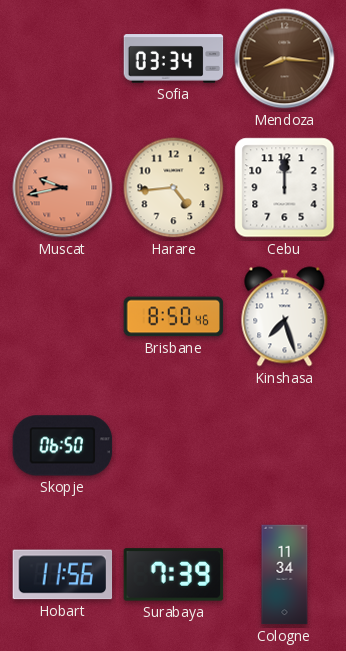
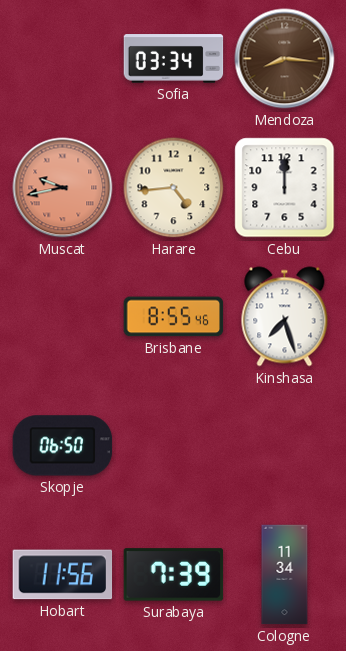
Brisbane: 8:50 -> 8:55 (174, 317)
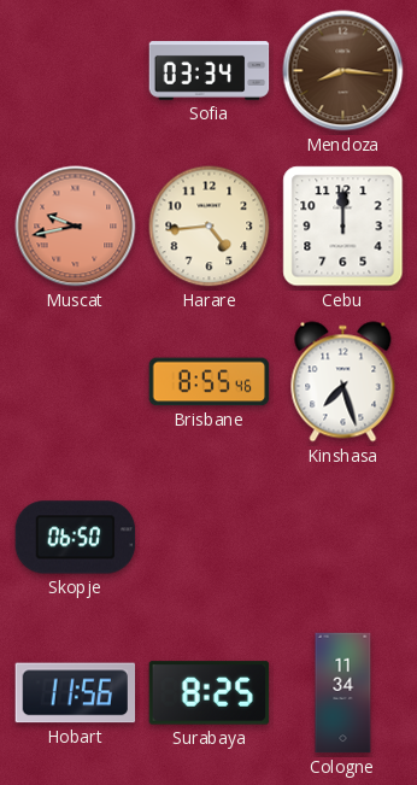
Surabaya: 7:39 -> 8:25 (210, 693)
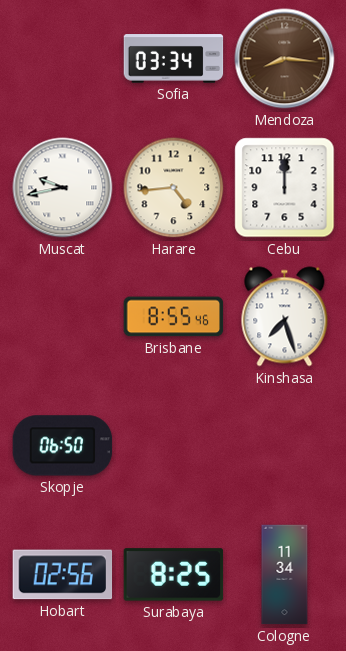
Muscat dial: salmon -> white (63, 188)
Hobart: 11:56 -> 02:56 (63, 575)
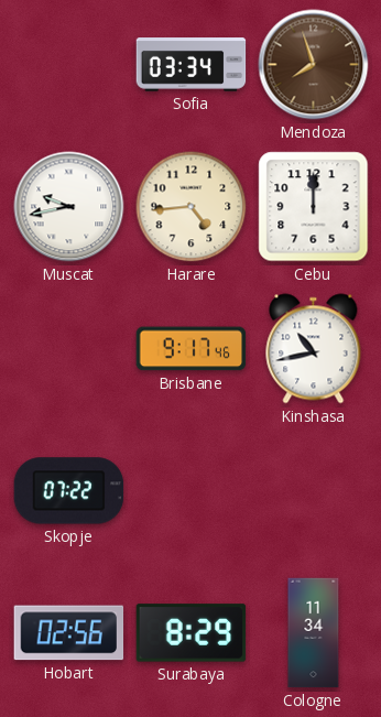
Mendoza: 8:16 -> 7:57 (314, 65)
Brisbane: 8:55 -> 9:17 (192, 349)
Kinshasa: 7:27 -> 10:43 (314, 349)
Skopje: 06:50 -> 07:22 (69, 491)
Surabaya: 8:25 -> 8:29 (192, 633)
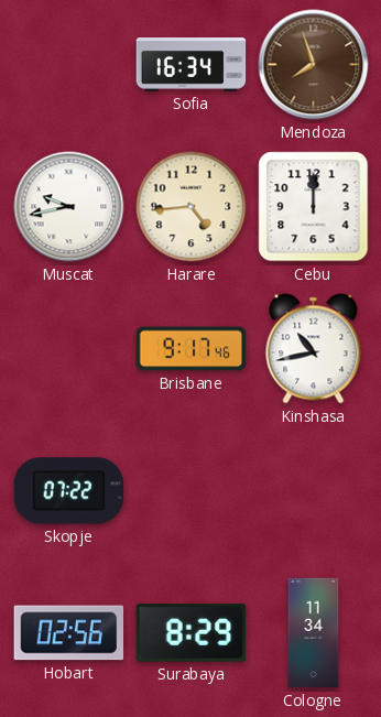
Sofia: 03:34 -> 16:34 (192, 65)
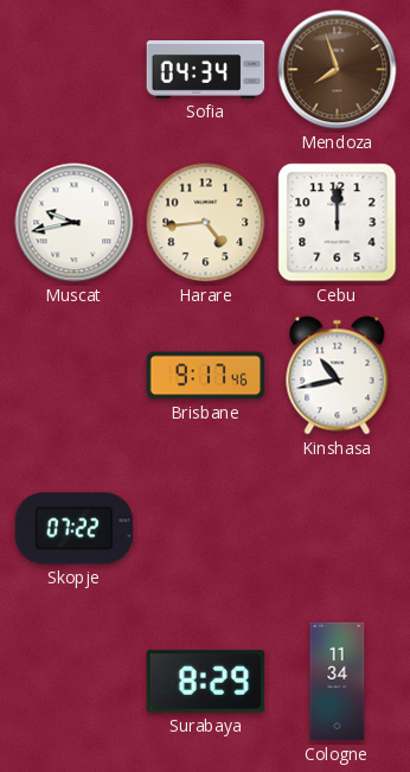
Sofia: 16:34 -> 04:34 (206, 70)
Hobart: 02:56 -> none (69, 633)
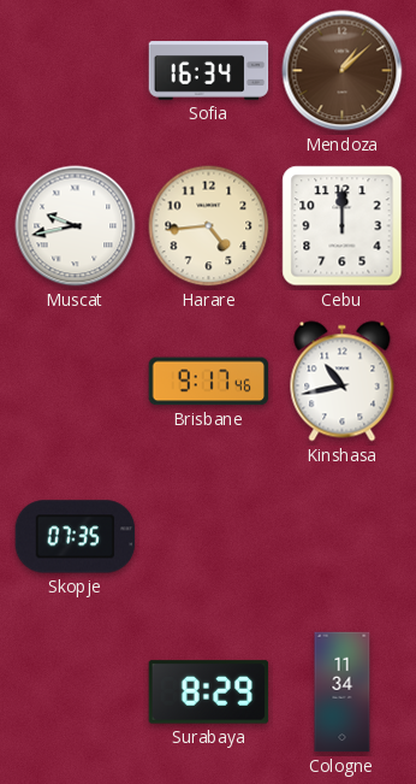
Sofia: 04:34 -> 16:34 (209, 71)
Mendoza: 7:57 -> 1:08 (343, 71)
Skopje: 07:22 -> 07:35 (76, 537)
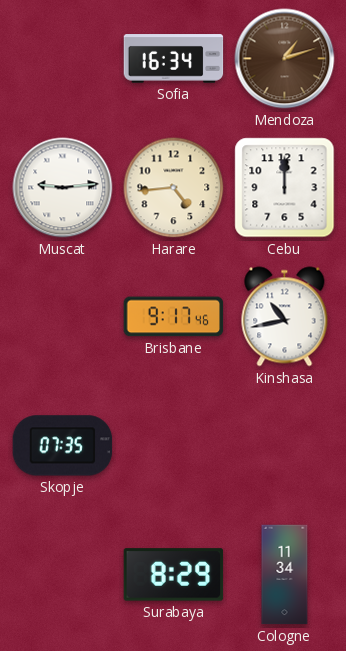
Mendoza: 1:08 -> 1:12 (285, 59)
Muscat: 9:43 -> 9:14 (63, 188)
